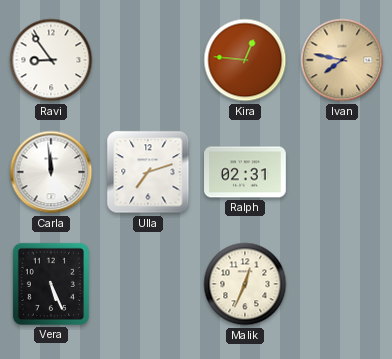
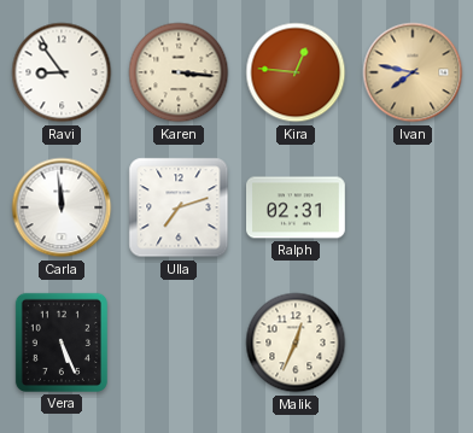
Karen: none -> 3:16 (179, 72)
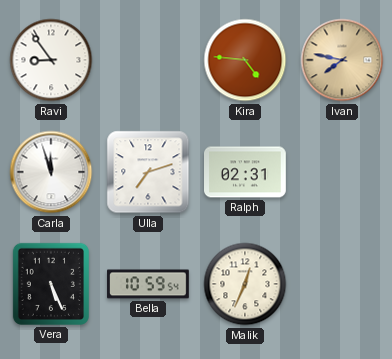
Karen: 3:16 -> none (179, 72)
Kira: 12:46 -> 4:46 (245, 60)
Carla: 11:59 -> 11:57 (51, 172)
Bella: none -> 10:59 (148, 284)
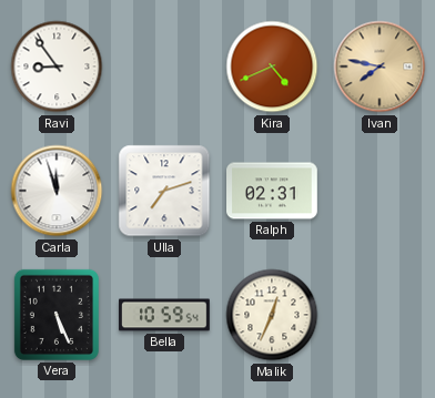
Kira: 4:46 -> 4:41 (272, 67)
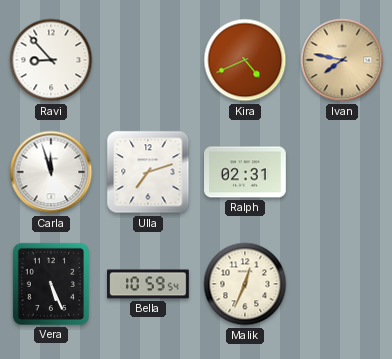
Ravi: 8:54 -> 8:53 (51, 60)
